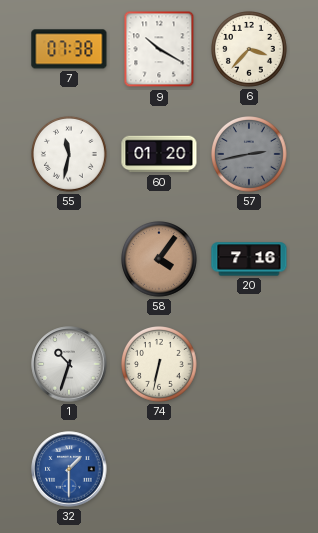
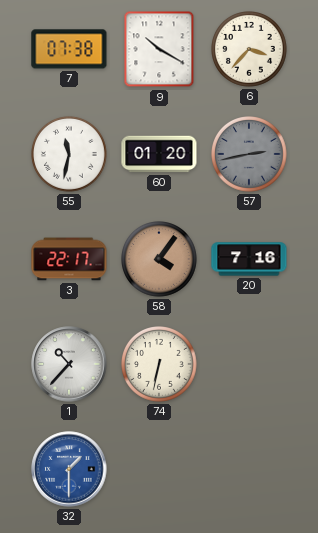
3: none -> 22:17 (69, 259)
1: 10:33 -> 10:37 (69, 364)
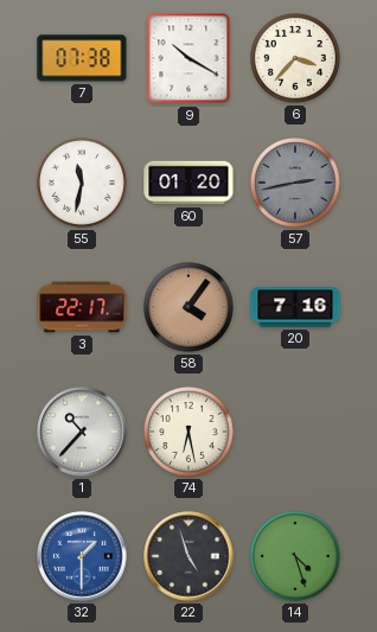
74: 6:32 -> 6:28 (190, 433)
22: none -> 4:57 (188, 556)
14: none -> 4:27 (296, 557)
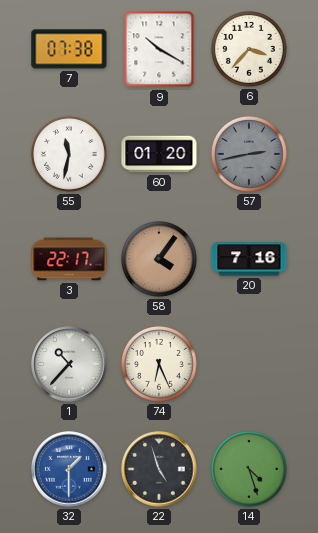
74: 6:28 -> 6:26 (160, 365)
